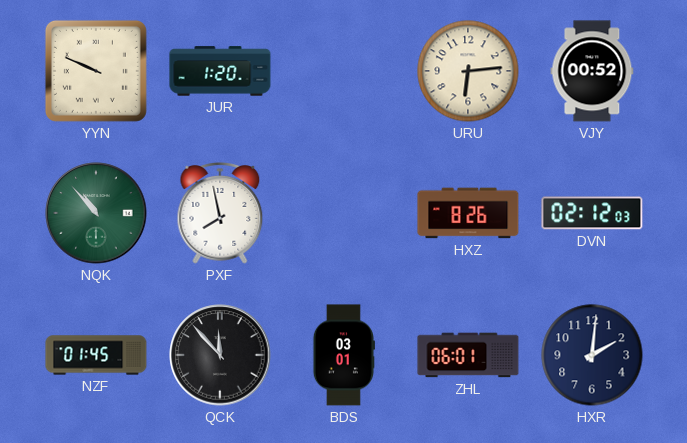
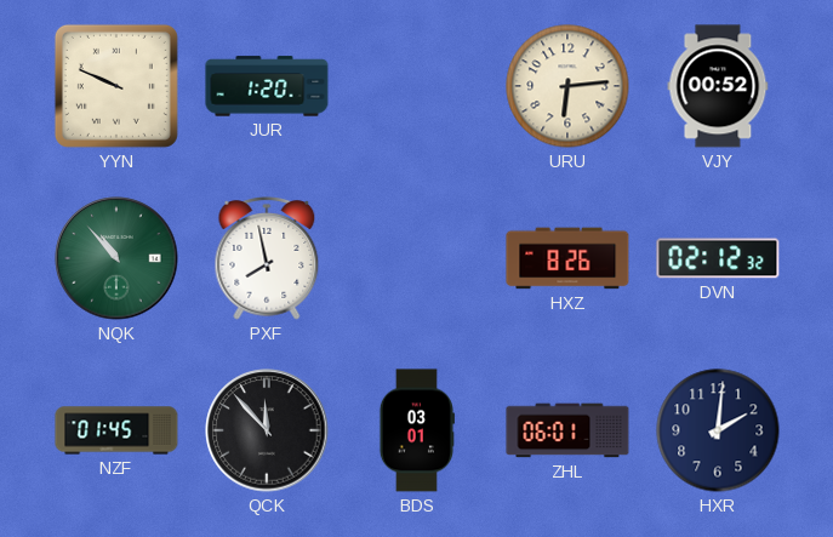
DVN: 02:12:03 -> 02:12:32 (718, 258)
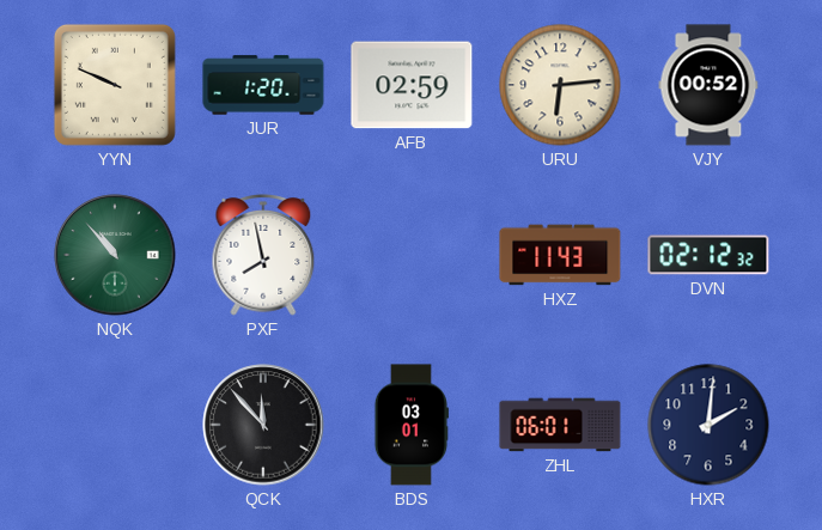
AFB: none -> 02:59 (412, 85)
HXZ: 8:26 -> 11:43 (560, 255)
NZF: 01:45 -> none (116, 430)
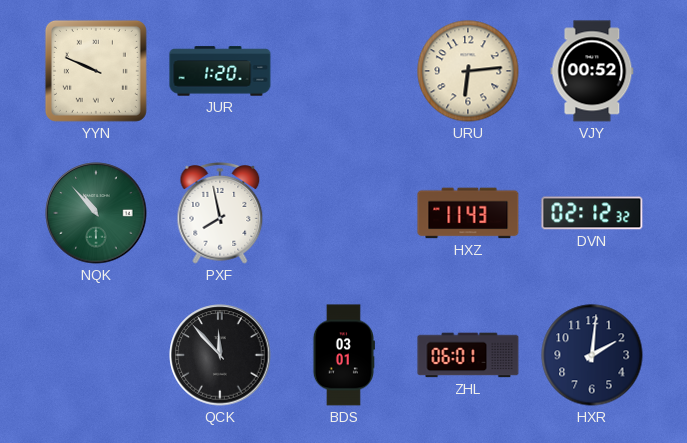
AFB: 02:59 -> none (412, 85)
